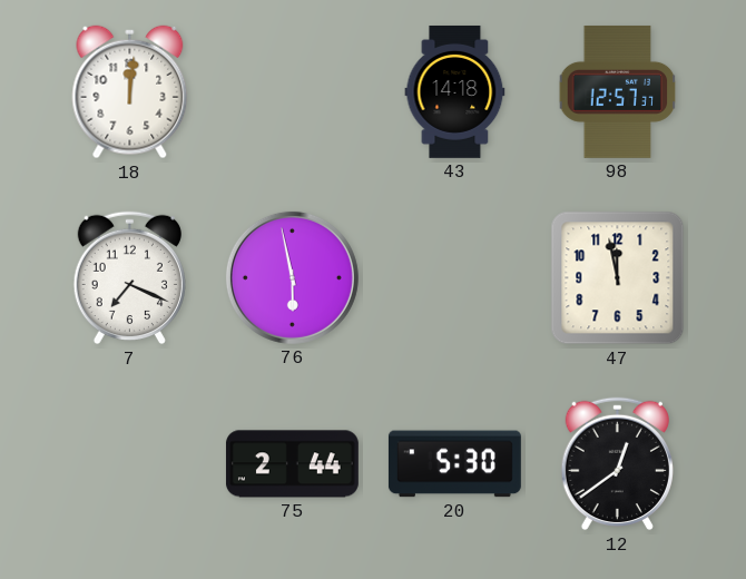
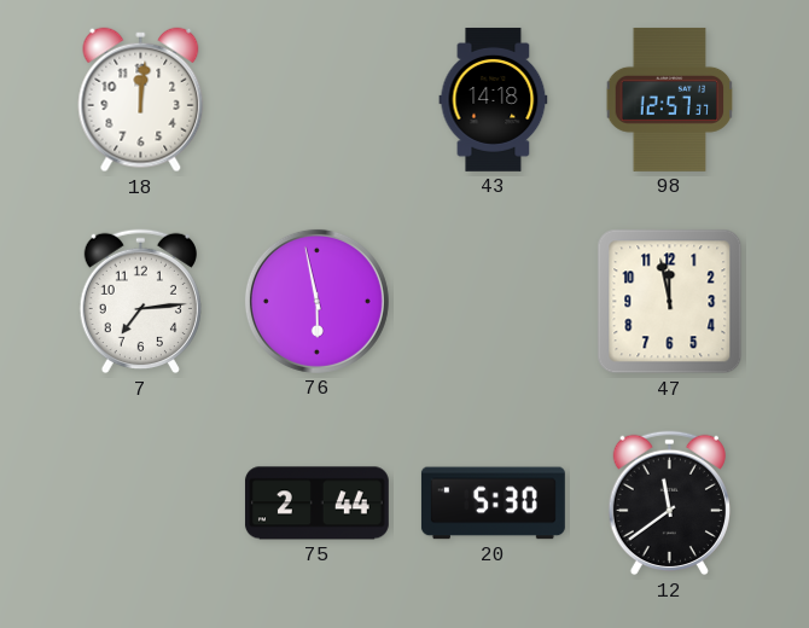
7: 7:19 -> 7:14 (140, 302)
12: 12:39 -> 11:39 (669, 504)
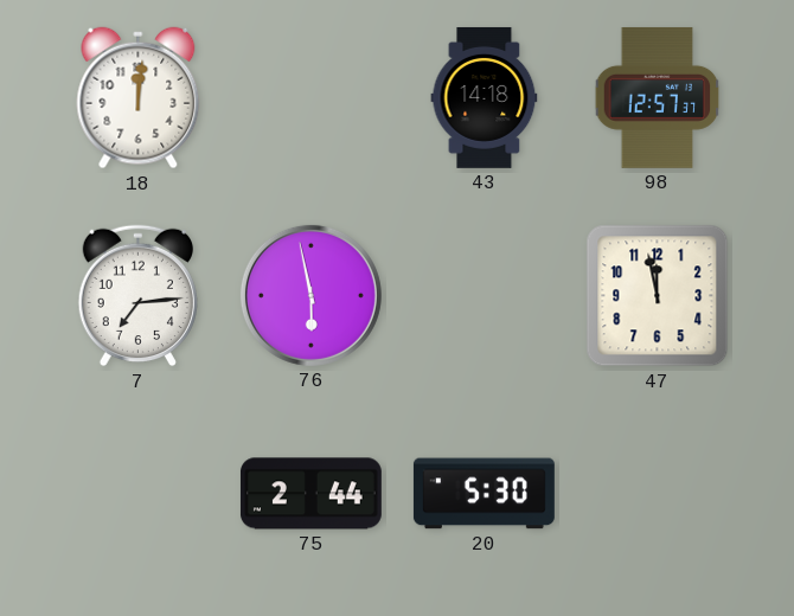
12: 11:39 -> none (669, 504)
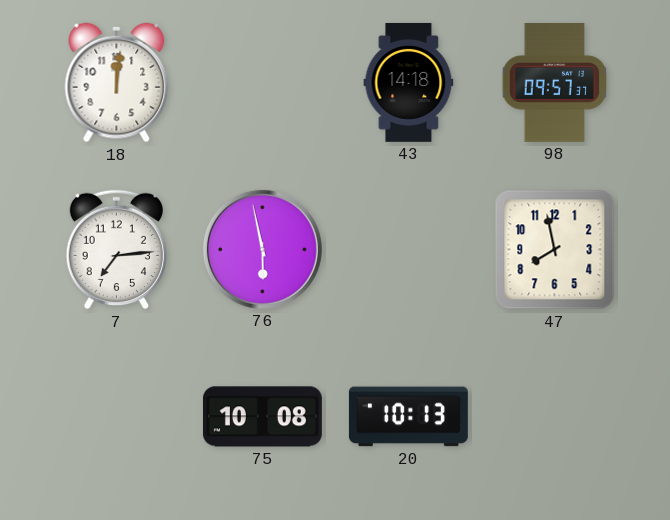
98: 12:57 -> 09:57 (555, 82)
47: 11:58 -> 7:58 (555, 250)
75: 2:44 -> 10:08 (262, 417)
20: 5:30 -> 10:13 (408, 417)
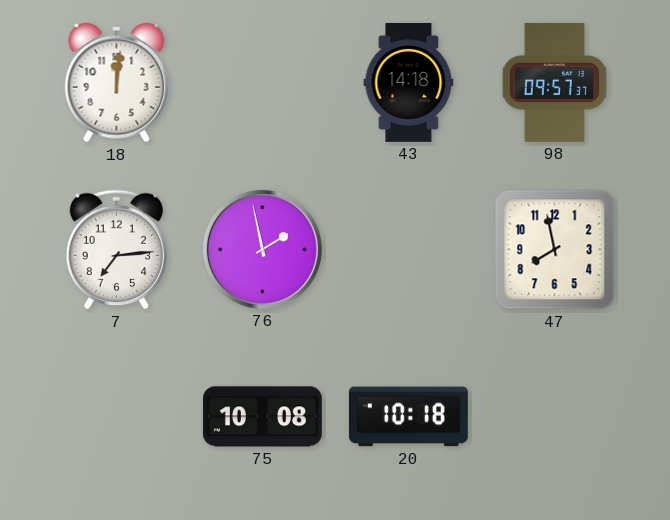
76: 5:58 -> 1:58 (262, 249)
20: 10:13 -> 10:18 (408, 417)
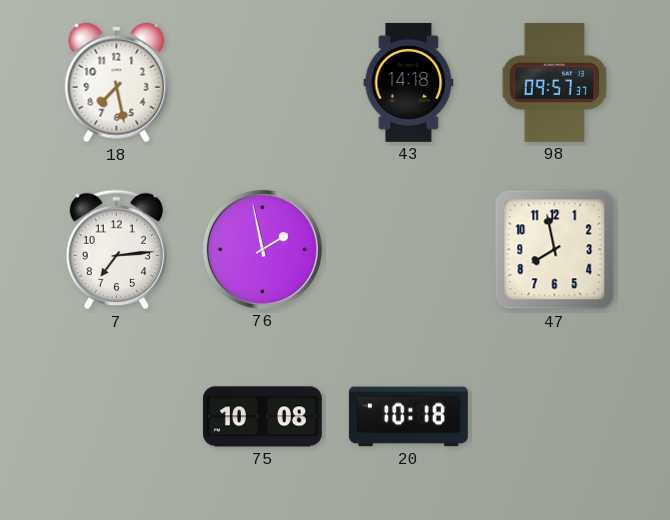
18: 12:01 -> 7:28 (117, 83)
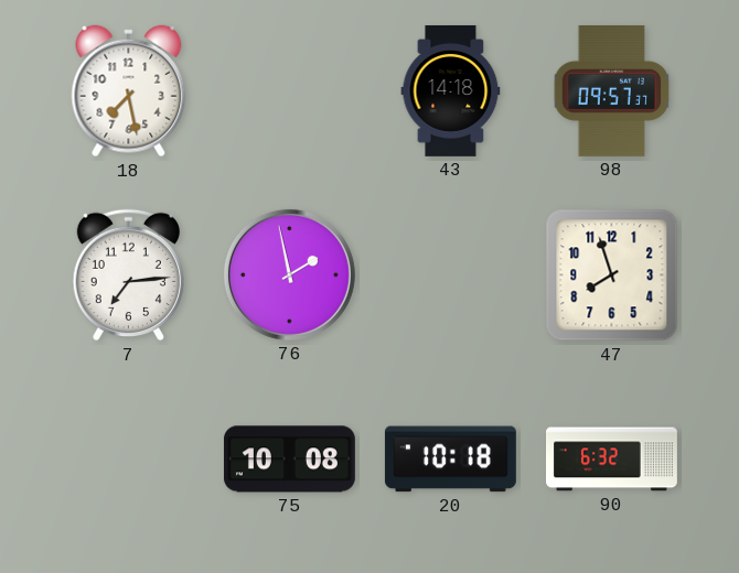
47: 7:58 -> 7:57 (612, 275)
90: none -> 6:32 (612, 460)
